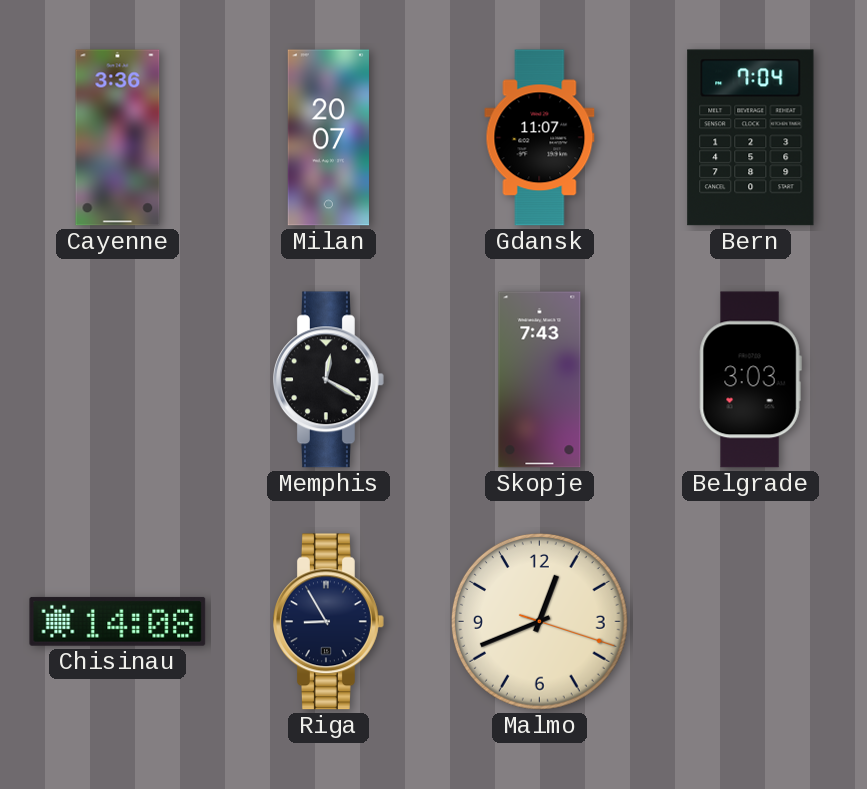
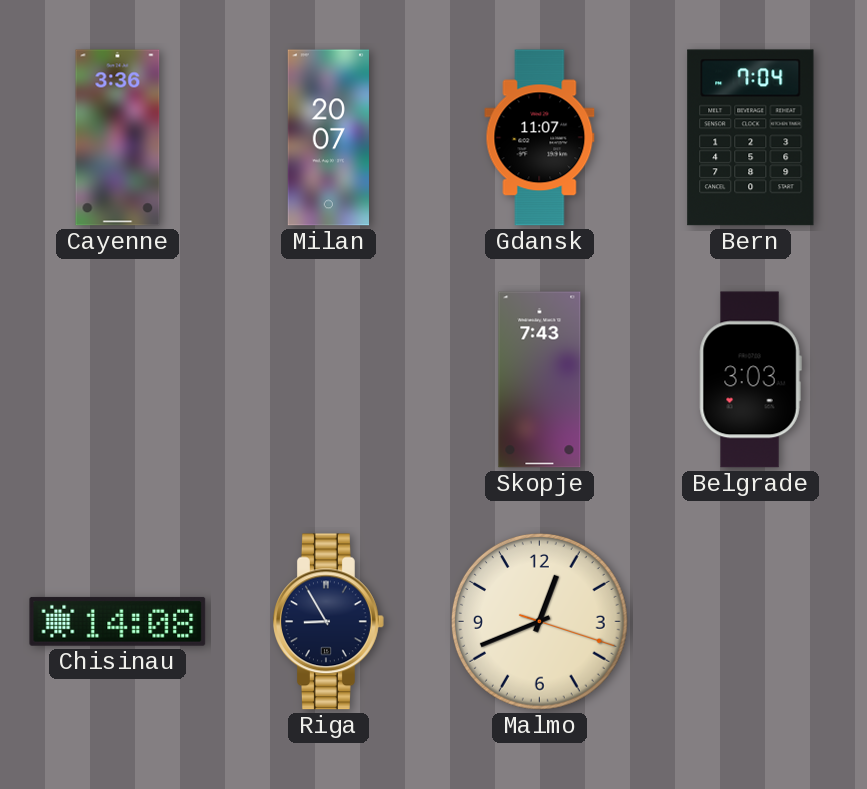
Memphis: 12:20 -> none (329, 380)
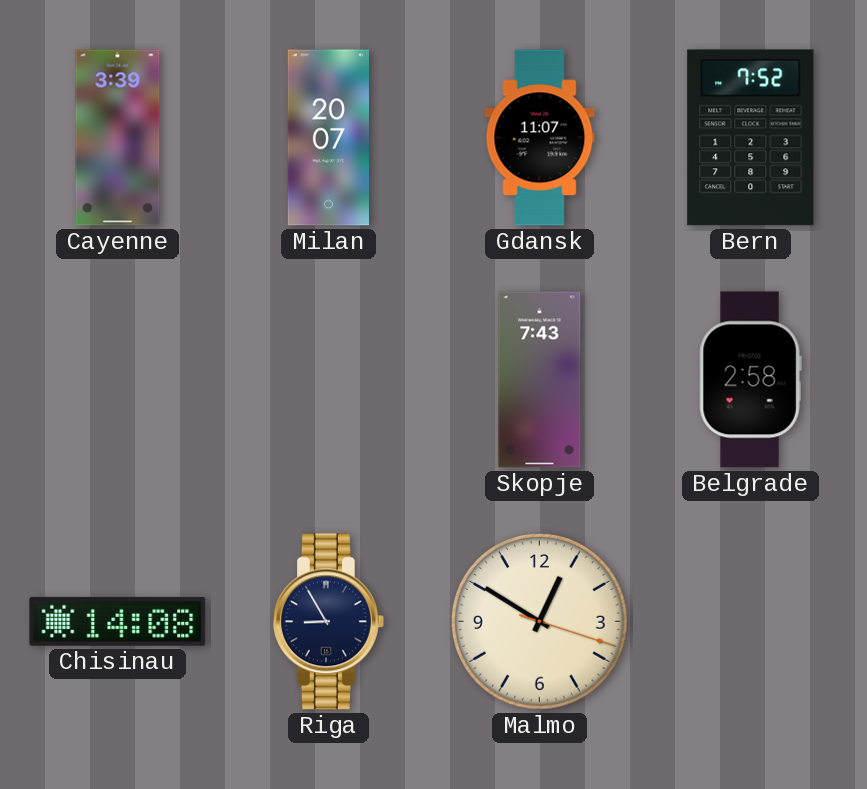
Cayenne: 3:36 -> 3:39 (118, 138)
Bern: 7:04 -> 7:52 (751, 138)
Belgrade: 3:03 -> 2:58 (750, 380)
Malmo: 12:41 -> 12:50 (539, 621)
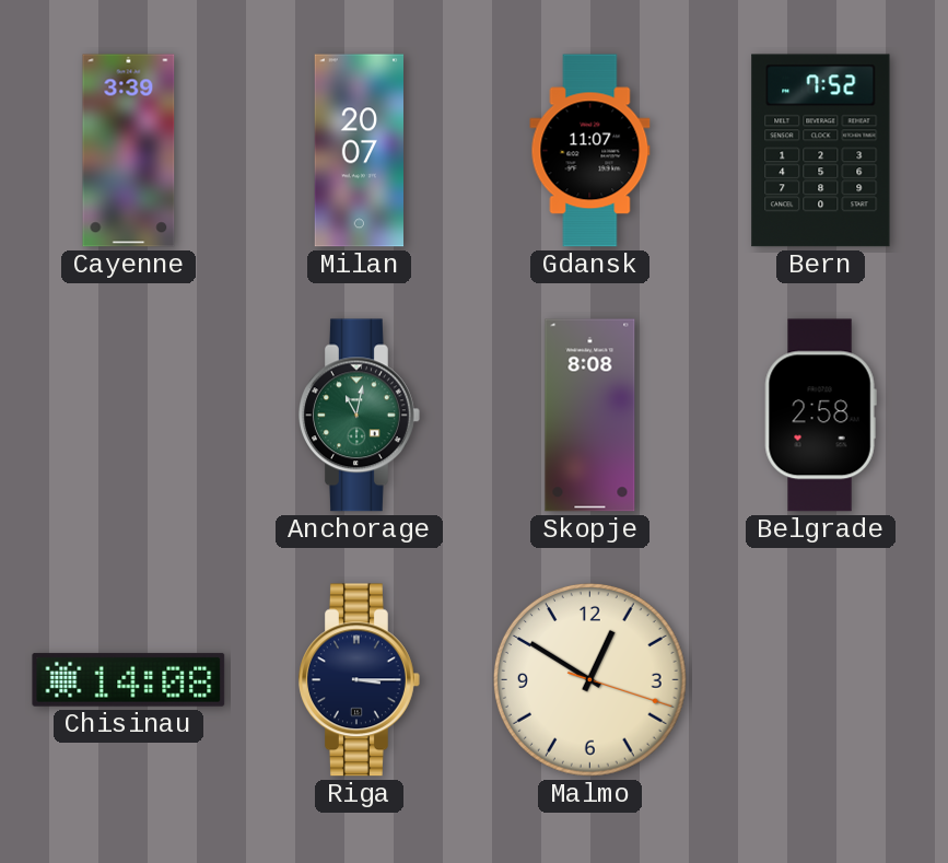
Anchorage: none -> 11:02 (360, 416)
Skopje: 7:43 -> 8:08 (590, 416)
Riga: 8:55 -> 3:15 (360, 680)
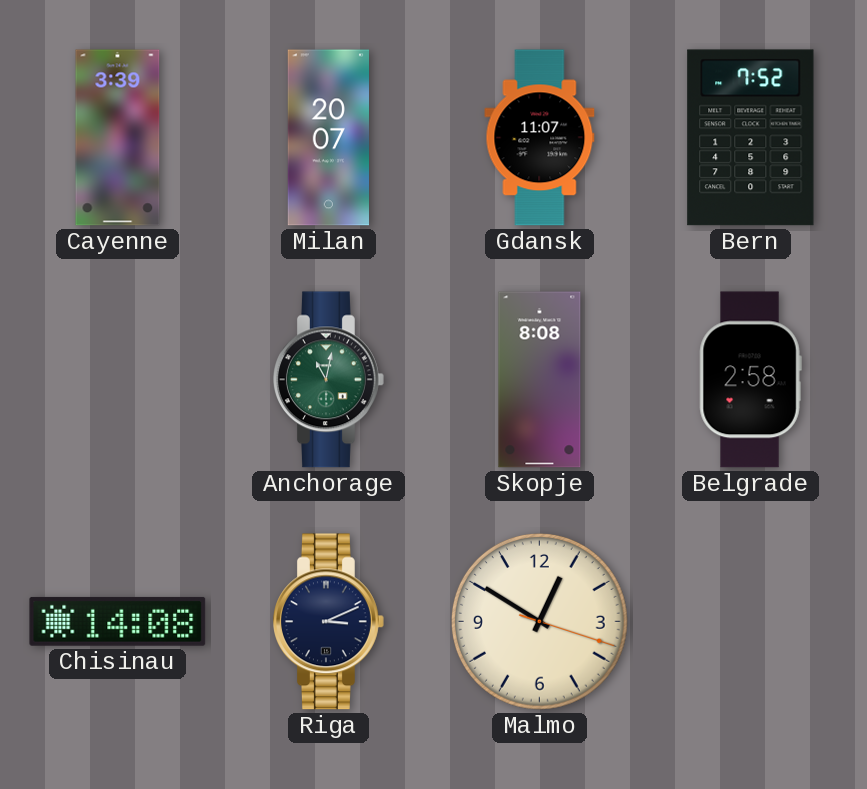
Riga: 3:15 -> 3:11 (329, 622)
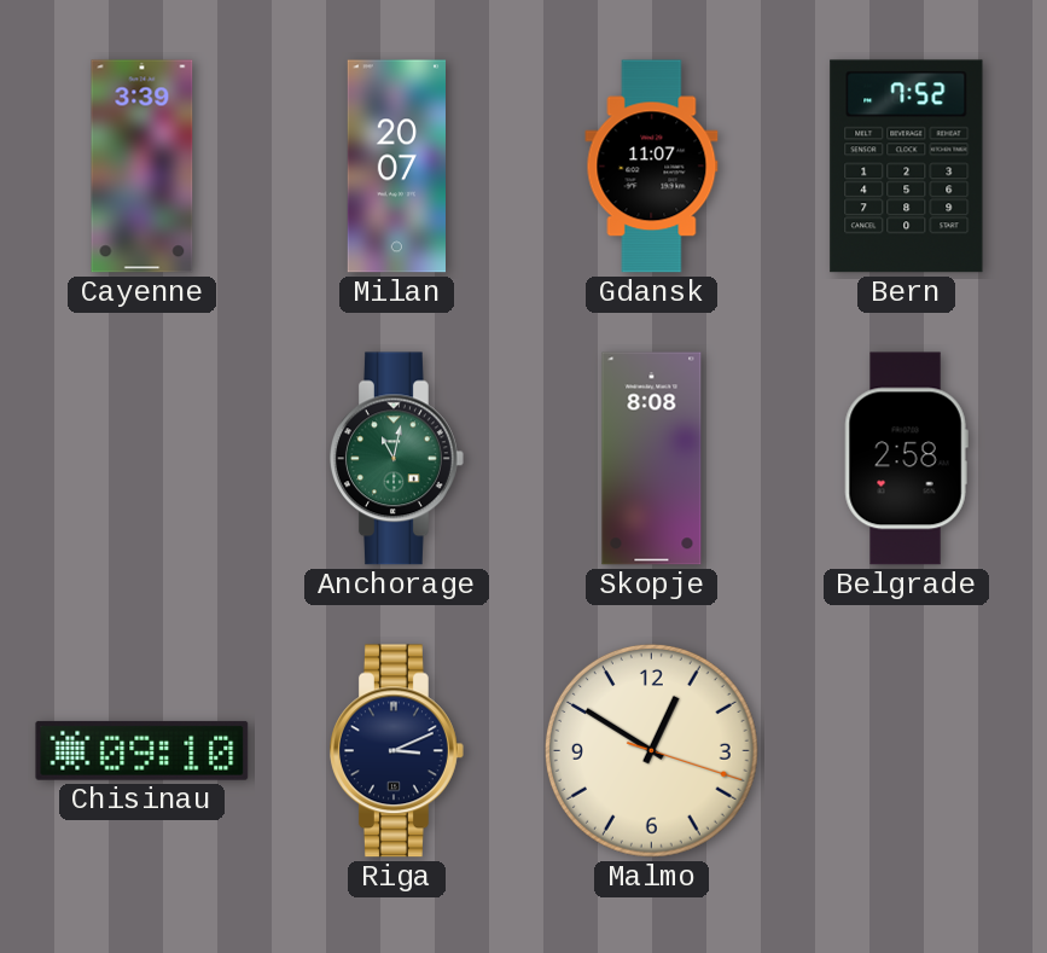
Chisinau: 14:08 -> 09:10 (142, 750)
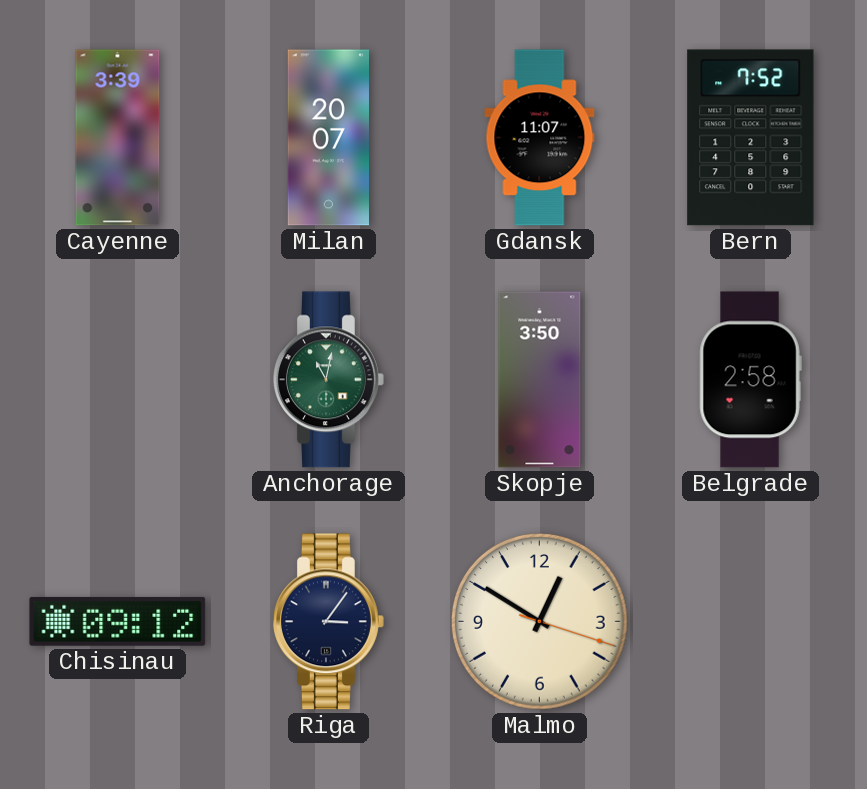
Skopje: 8:08 -> 3:50 (540, 380)
Chisinau: 09:10 -> 09:12 (118, 621)
Riga: 3:11 -> 3:06 (329, 622)
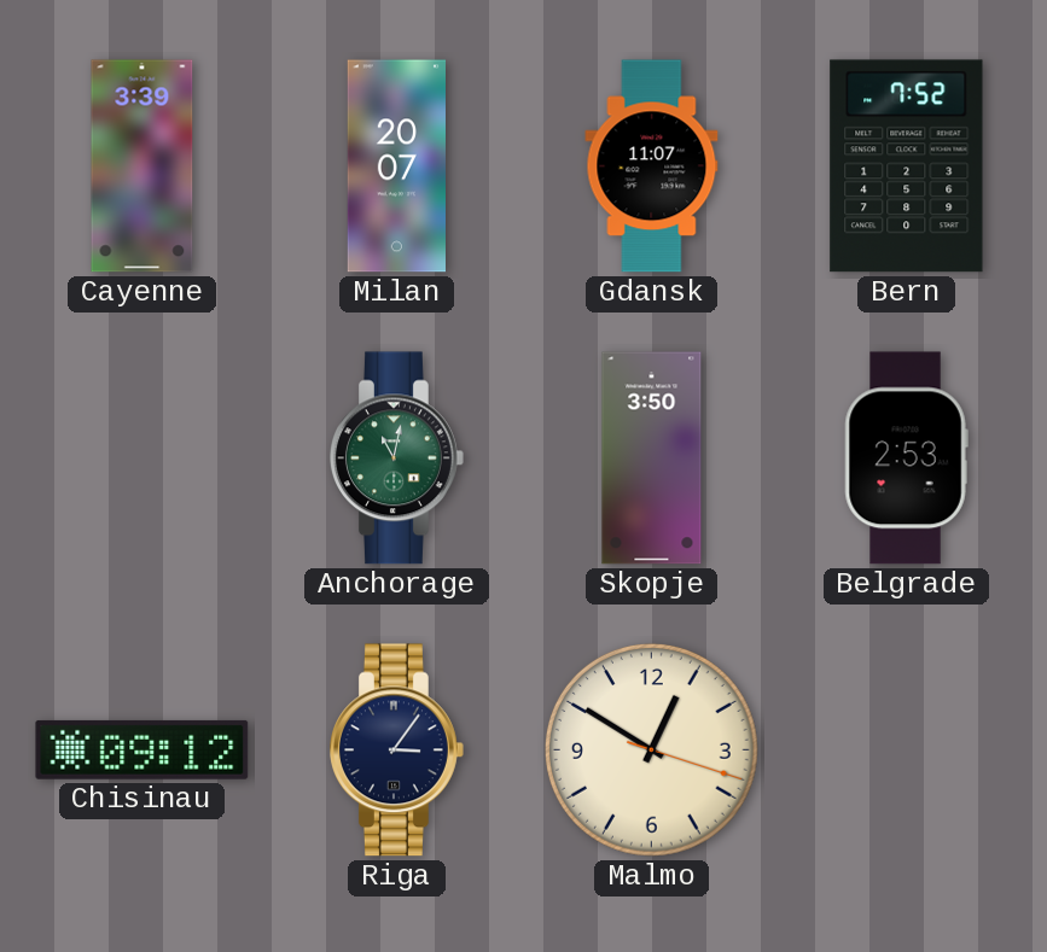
Belgrade: 2:58 -> 2:53 (906, 459)
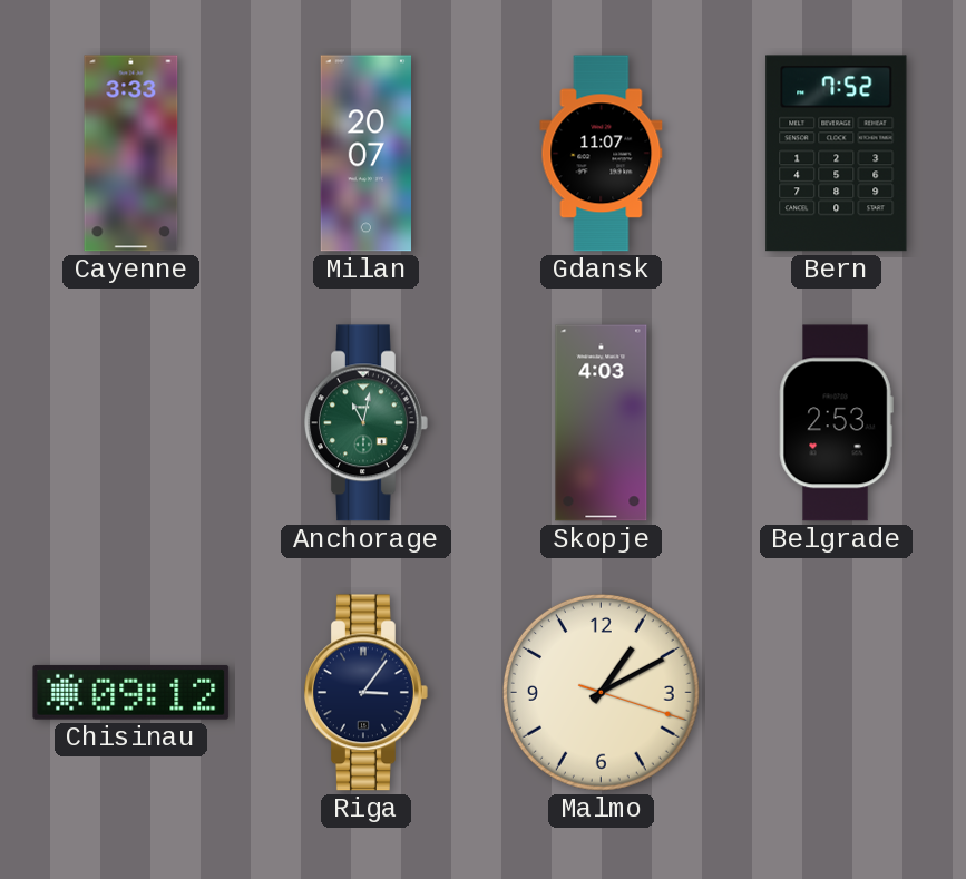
Cayenne: 3:39 -> 3:33 (131, 154)
Skopje: 3:50 -> 4:03 (602, 423)
Malmo: 12:50 -> 1:10 (601, 692)
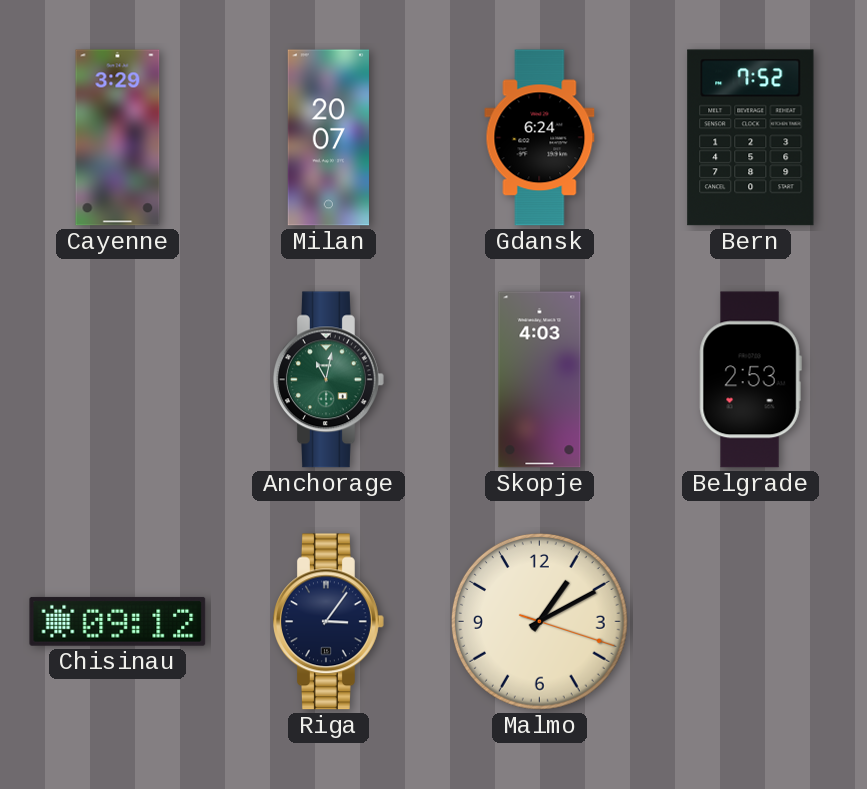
Cayenne: 3:33 -> 3:29 (118, 138)
Gdansk: 11:07 -> 6:24 (540, 138)
